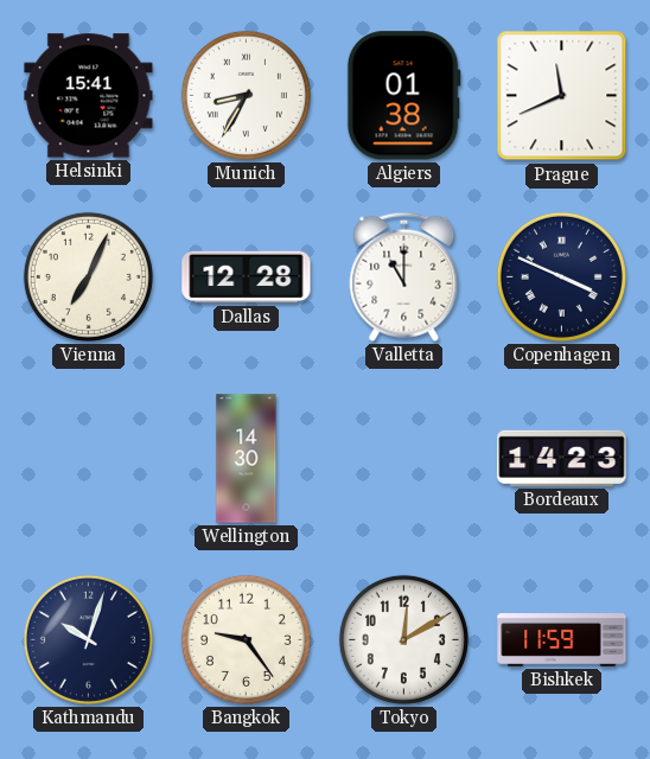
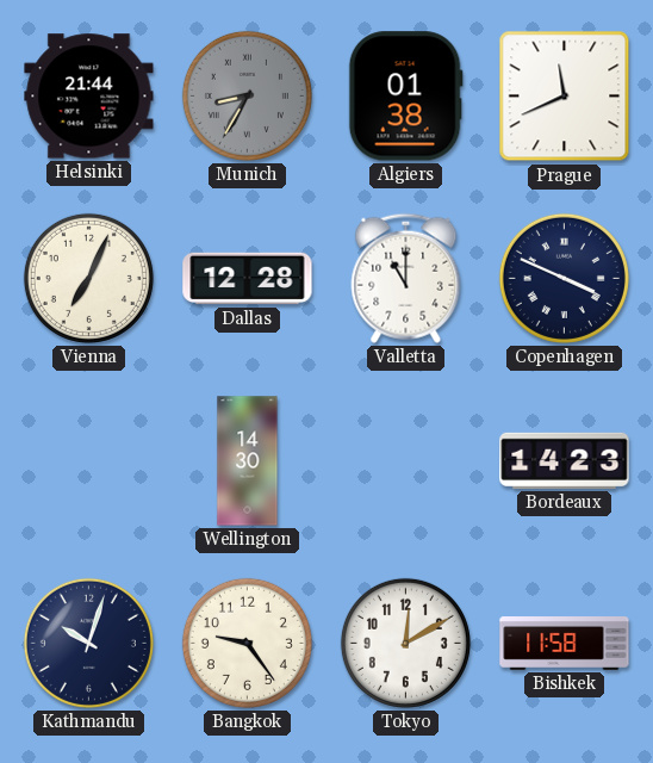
Helsinki: 15:41 -> 21:44 (89, 97)
Munich dial: white -> grey (247, 95)
Bishkek: 11:59 -> 11:58 (565, 644)
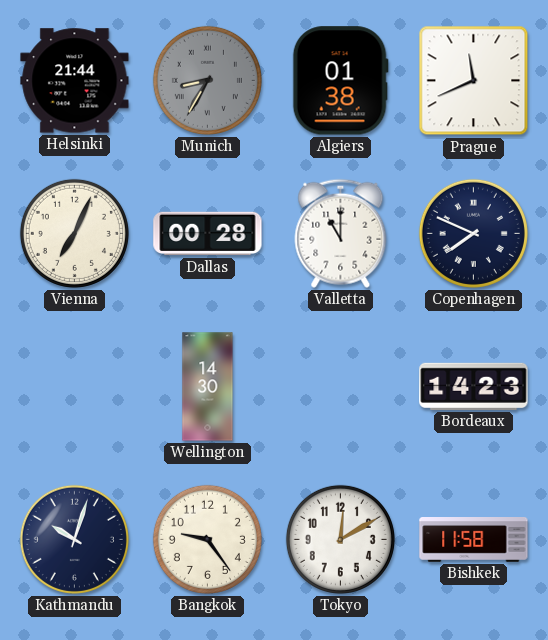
Dallas: 12:28 -> 00:28 (208, 234)
Copenhagen: 3:49 -> 7:49 (473, 233)
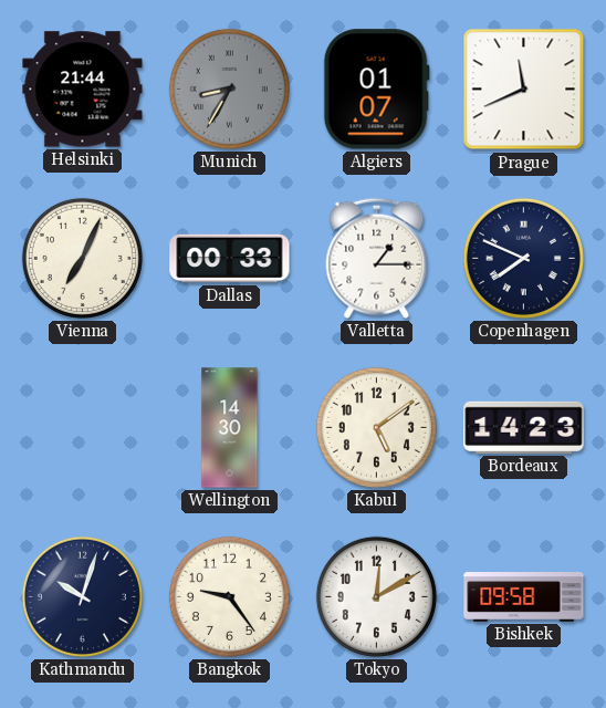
Algiers: 01:38 -> 01:07 (376, 90)
Dallas: 00:28 -> 00:33 (230, 259)
Valletta: 11:00 -> 1:15 (377, 258)
Kabul: none -> 5:09 (376, 427)
Bishkek: 11:58 -> 09:58 (524, 597)
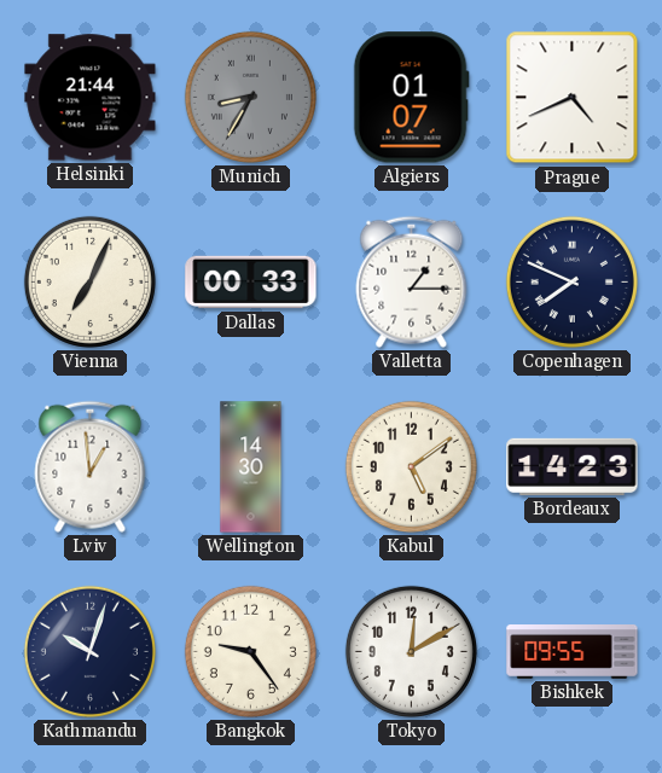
Prague: 11:41 -> 4:41 (573, 98)
Lviv: none -> 12:59 (91, 466)
Bishkek: 09:58 -> 09:55 (573, 652)
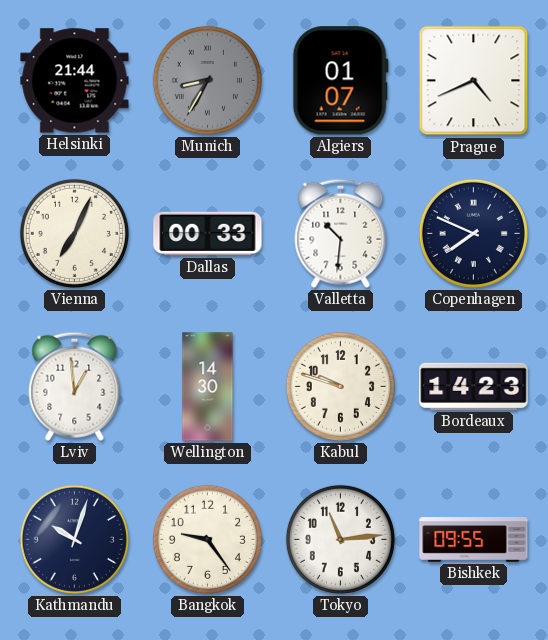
Valletta: 1:15 -> 10:31 (341, 233)
Kabul: 5:09 -> 9:48 (340, 386)
Tokyo: 12:10 -> 11:14 (340, 539)
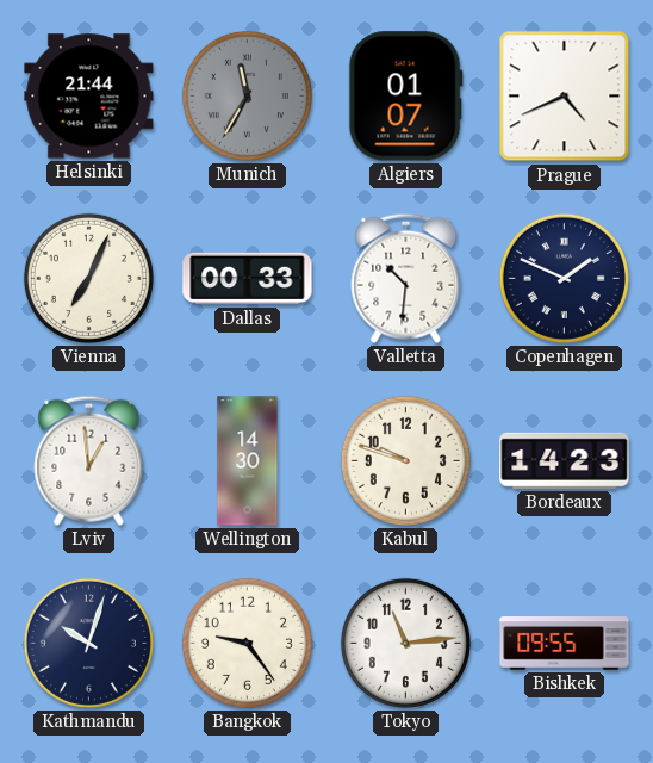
Munich: 8:35 -> 11:35 (247, 95)
Copenhagen: 7:49 -> 1:49 (564, 278)
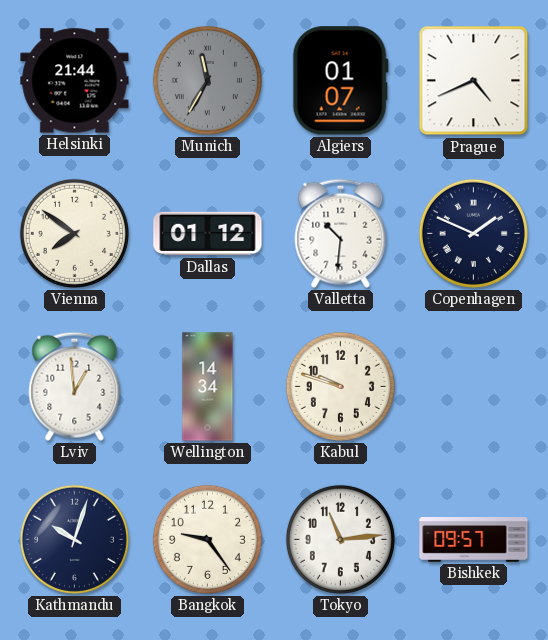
Vienna: 7:04 -> 7:51 (74, 233)
Dallas: 00:33 -> 01:12 (208, 234)
Wellington: 14:30 -> 14:34 (208, 387)
Bordeaux: 14:23 -> none (565, 460)
Bishkek: 09:55 -> 09:57 (474, 540)
